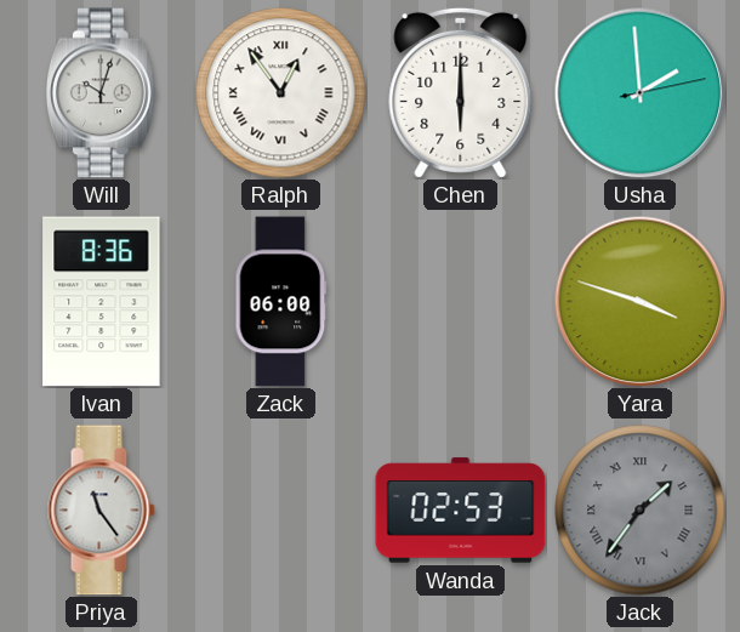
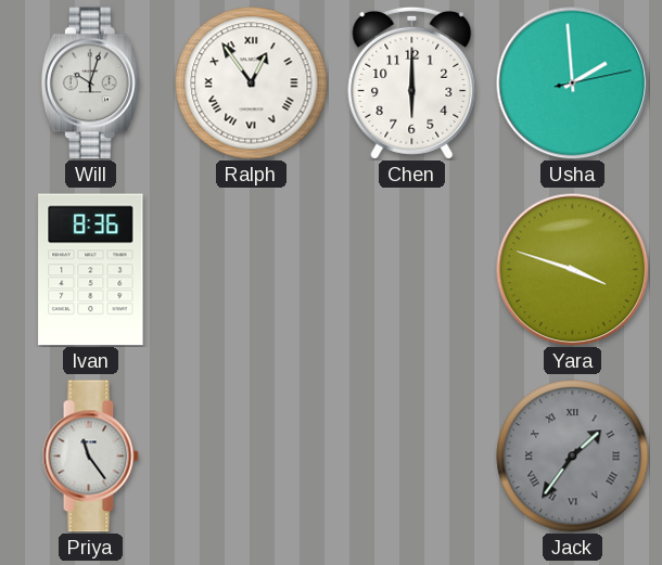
Zack: 06:00 -> none (281, 302)
Wanda: 02:53 -> none (461, 511)
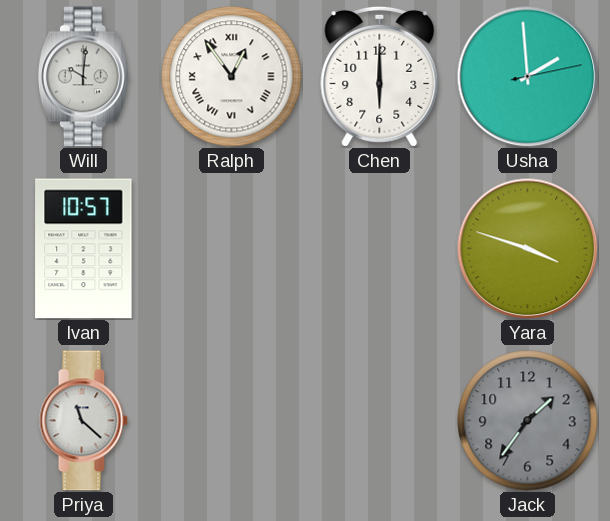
Will: 10:03 -> 10:01 (83, 77)
Ivan: 8:36 -> 10:57 (84, 249)
Priya: 11:24 -> 11:22 (83, 421)
Jack numerals: Roman -> Arabic (528, 421)
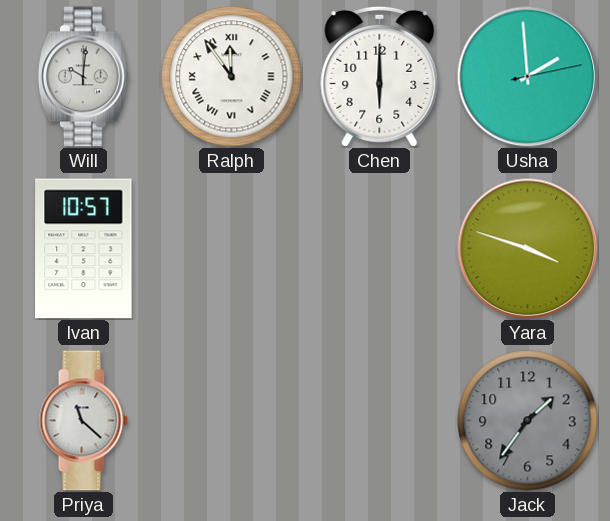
Ralph: 12:54 -> 11:54 (232, 77)
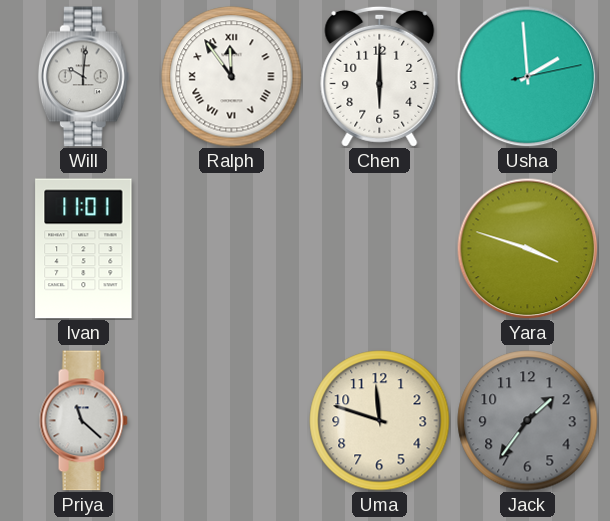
Ivan: 10:57 -> 11:01 (84, 249)
Uma: none -> 11:48 (380, 421)
